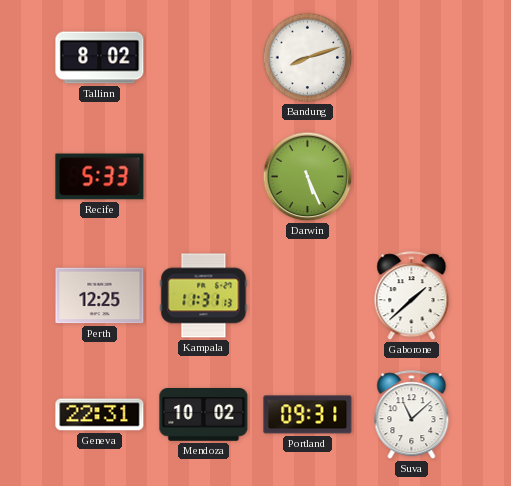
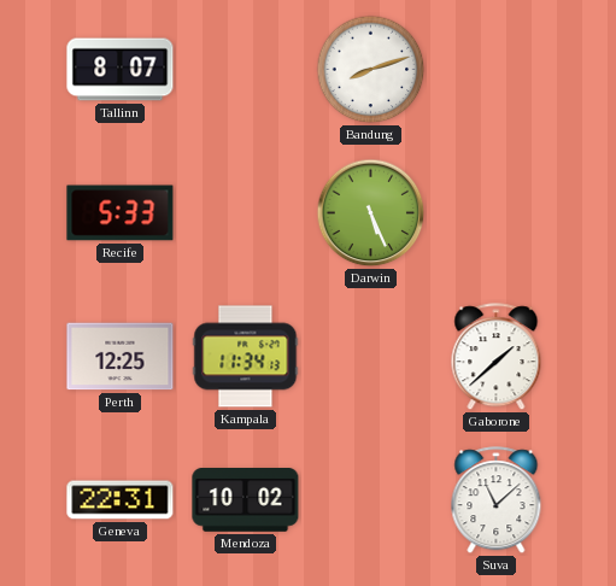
Tallinn: 8:02 -> 8:07 (121, 70)
Kampala: 11:31 -> 11:34 (246, 357)
Portland: 09:31 -> none (308, 415)
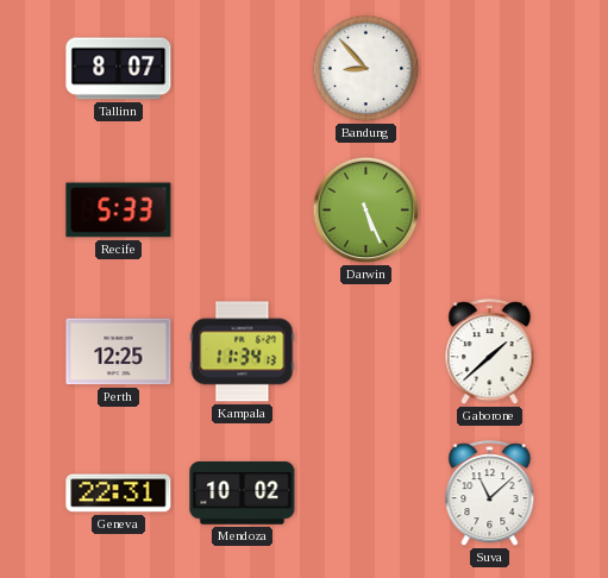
Bandung: 8:12 -> 8:53 (366, 69)
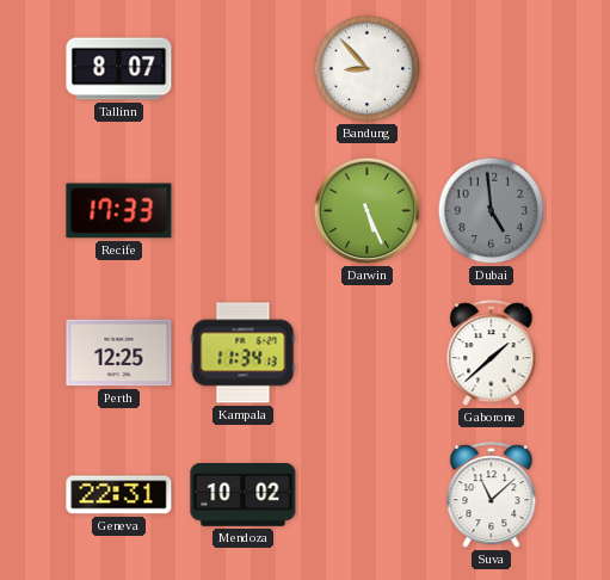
Recife: 5:33 -> 17:33 (119, 211)
Dubai: none -> 4:59 (492, 211)
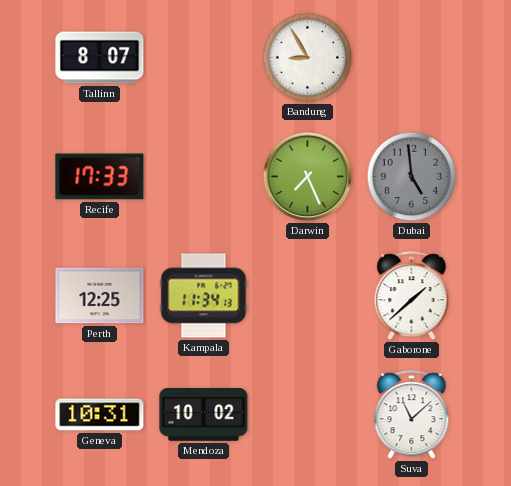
Bandung: 8:53 -> 8:55 (308, 58)
Darwin: 5:26 -> 7:26 (308, 177)
Geneva: 22:31 -> 10:31 (100, 415)
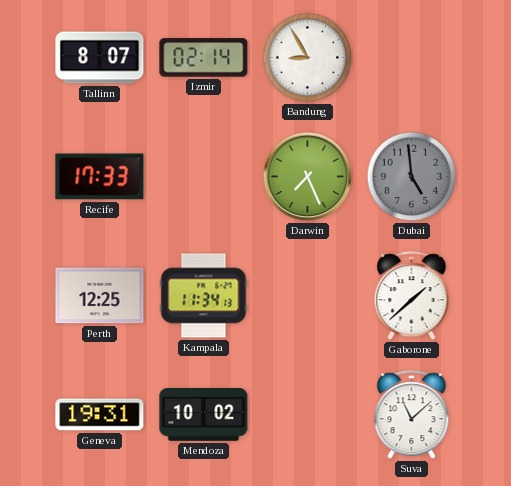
Izmir: none -> 02:14 (204, 58)
Geneva: 10:31 -> 19:31 (100, 415)
